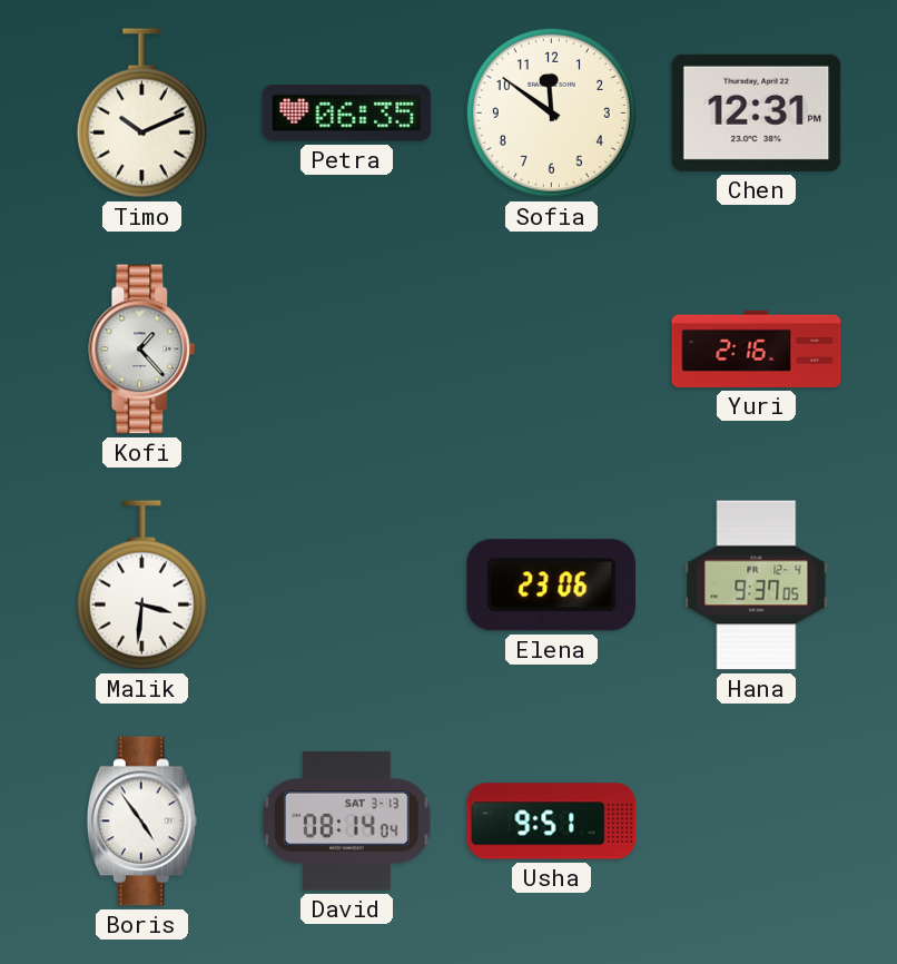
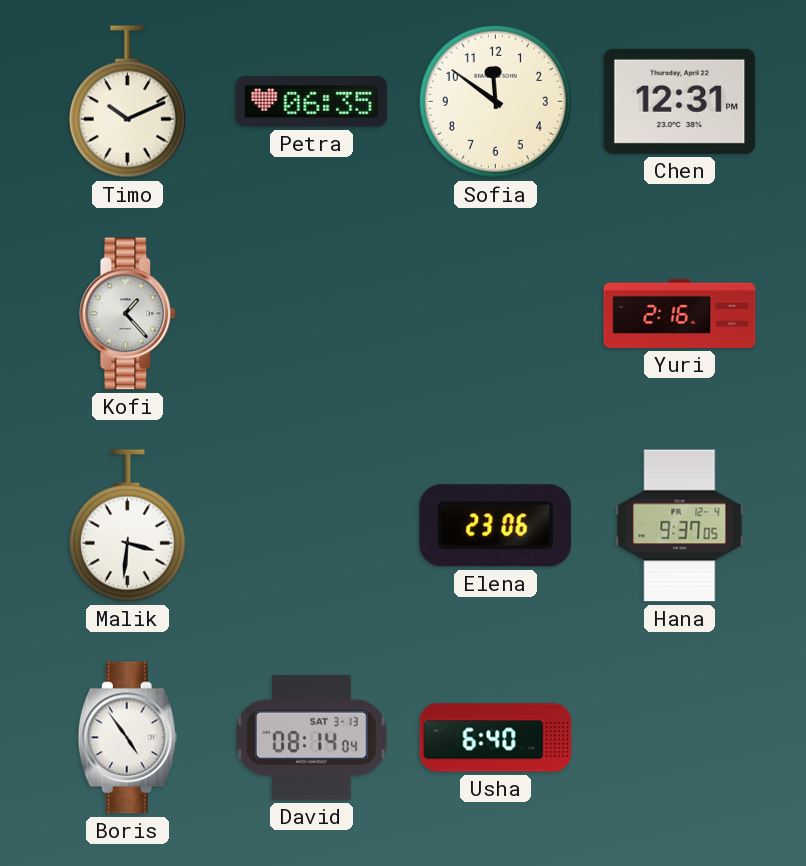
Usha: 9:51 -> 6:40 (496, 738)
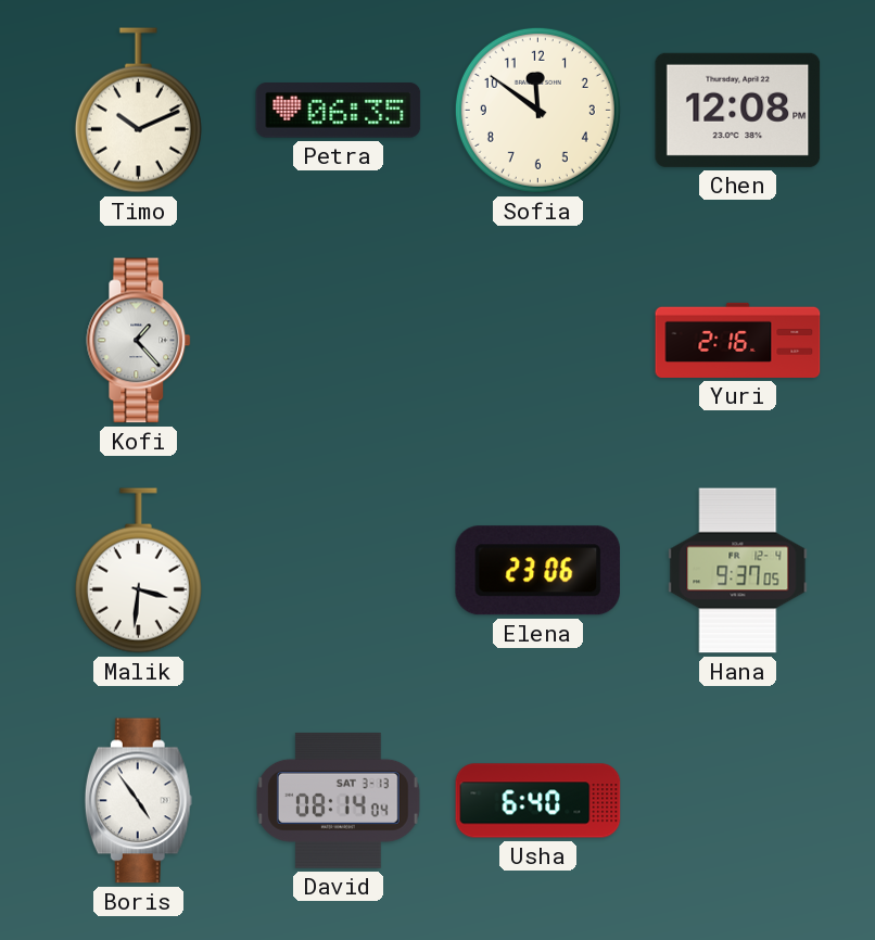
Chen: 12:31 -> 12:08 (738, 110)
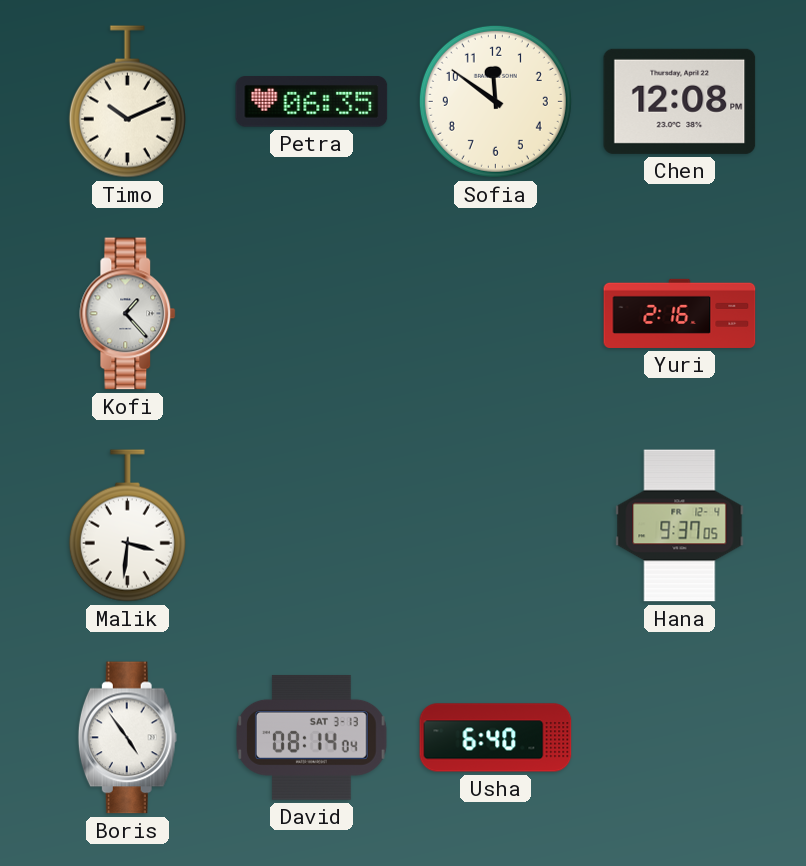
Elena: 23:06 -> none (537, 571)
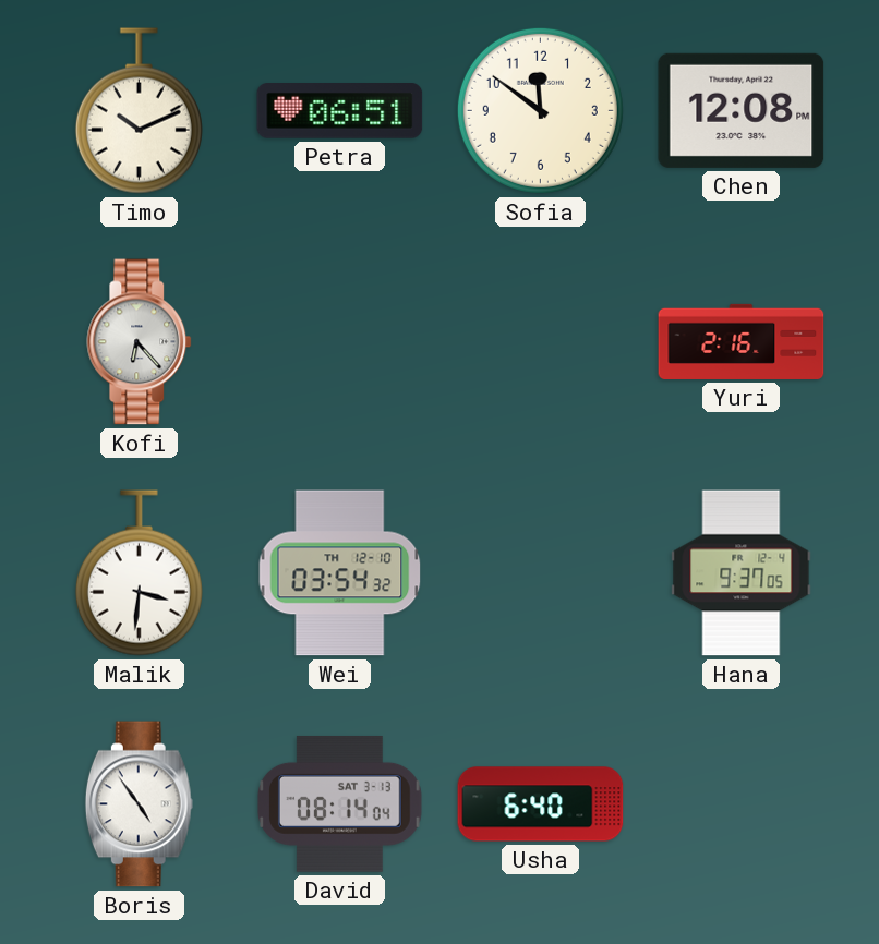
Petra: 06:35 -> 06:51 (340, 111)
Kofi: 1:23 -> 6:23 (140, 342)
Wei: none -> 03:54 (340, 573)
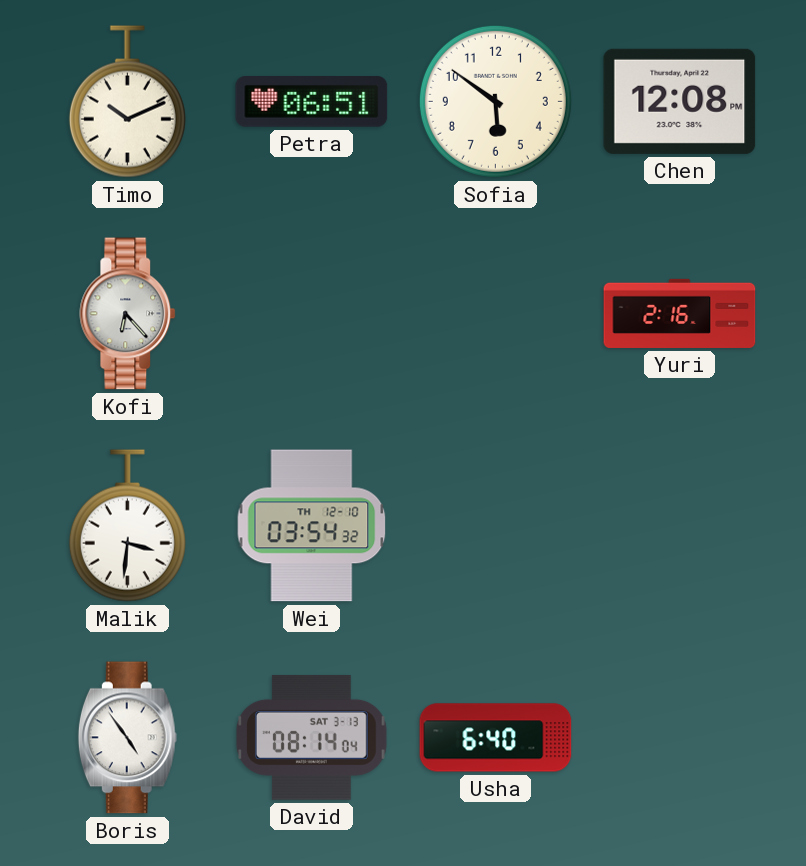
Sofia: 11:51 -> 5:51 (495, 101)
Hana: 9:37 -> none (742, 573)
